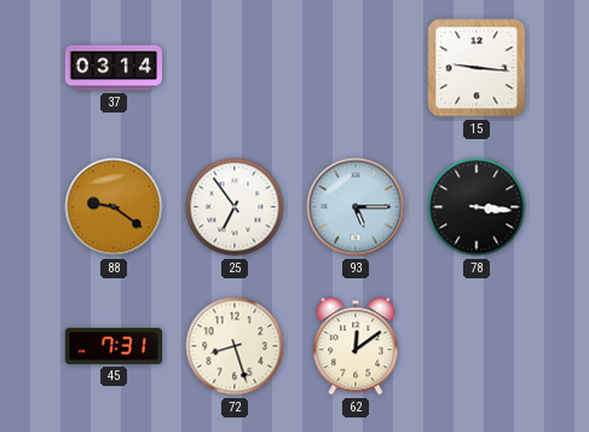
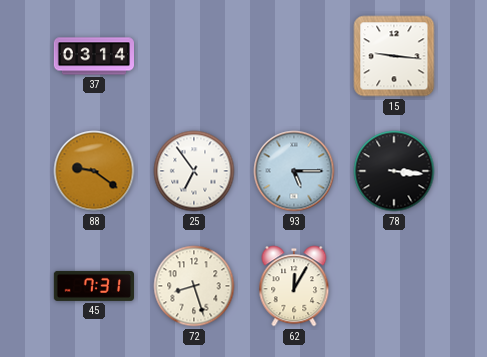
62: 12:09 -> 12:05 (294, 286)
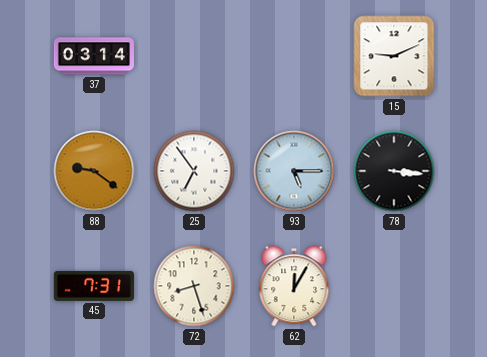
15: 9:16 -> 9:11 (394, 56)
